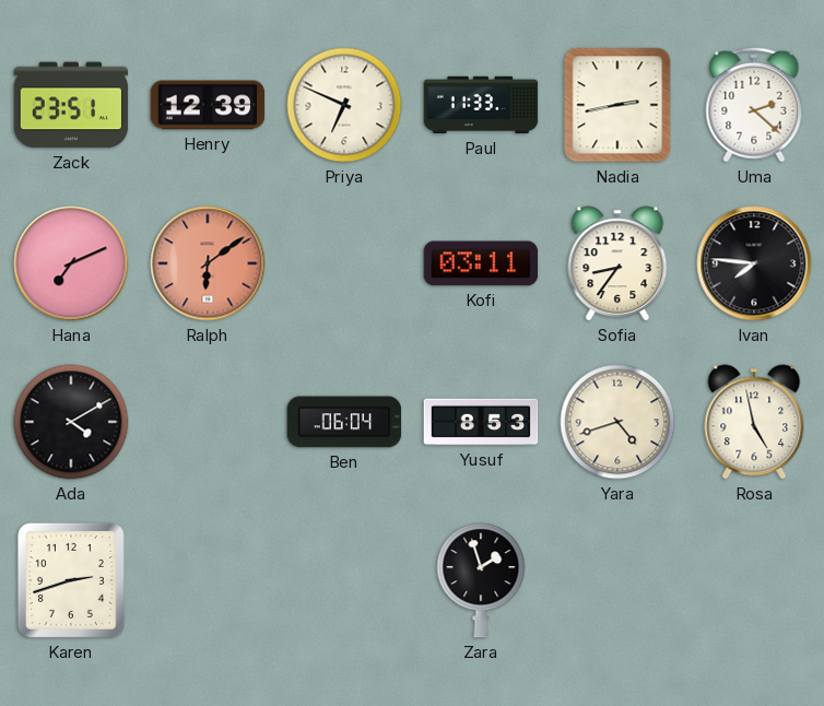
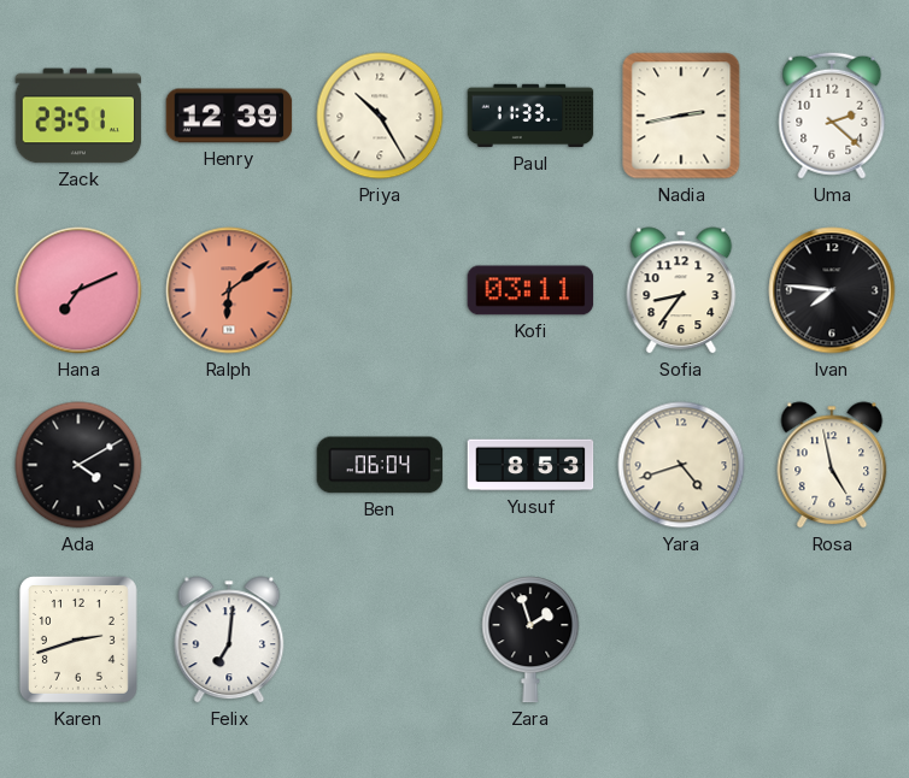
Priya: 6:49 -> 10:25 (380, 116)
Felix: none -> 7:01 (229, 640)
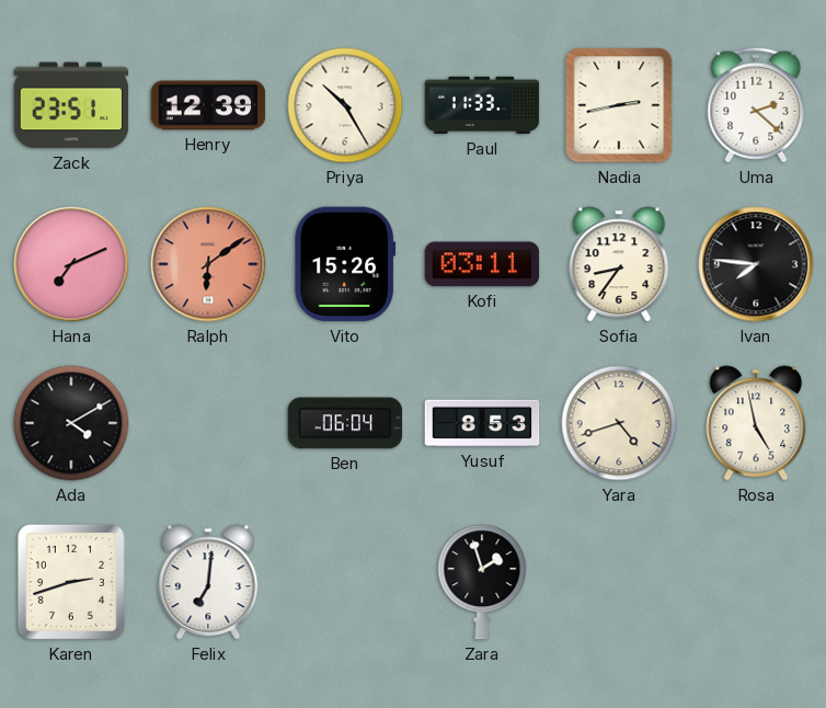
Vito: none -> 15:26 (345, 264)
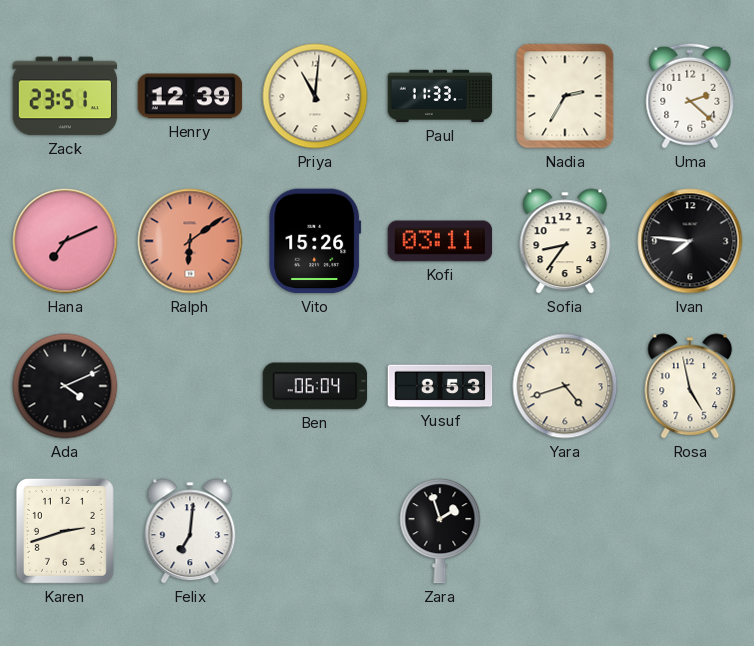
Priya: 10:25 -> 11:01 (315, 96)
Nadia: 2:43 -> 2:35 (565, 96)
Ada: 4:10 -> 4:11 (65, 386)
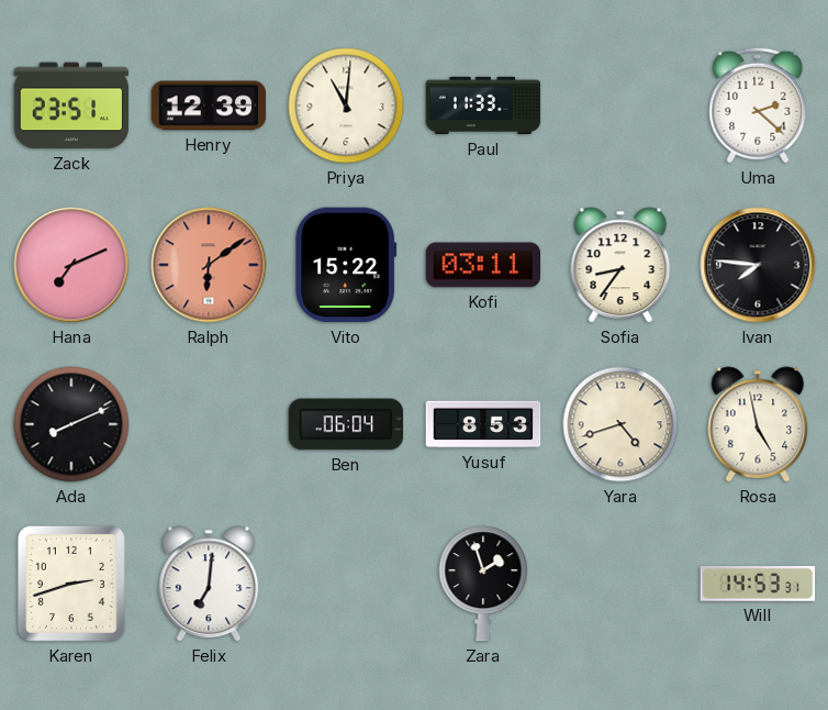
Nadia: 2:35 -> none (565, 96)
Vito: 15:26 -> 15:22 (346, 265)
Ada: 4:11 -> 8:11 (71, 424)
Will: none -> 14:53 (758, 585)
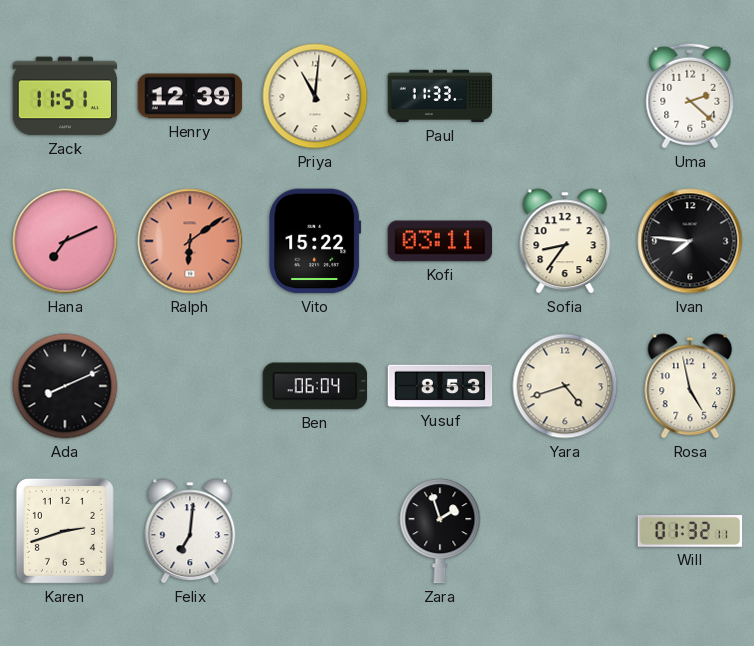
Zack: 23:51 -> 11:51 (65, 96)
Will: 14:53 -> 01:32 (690, 532)
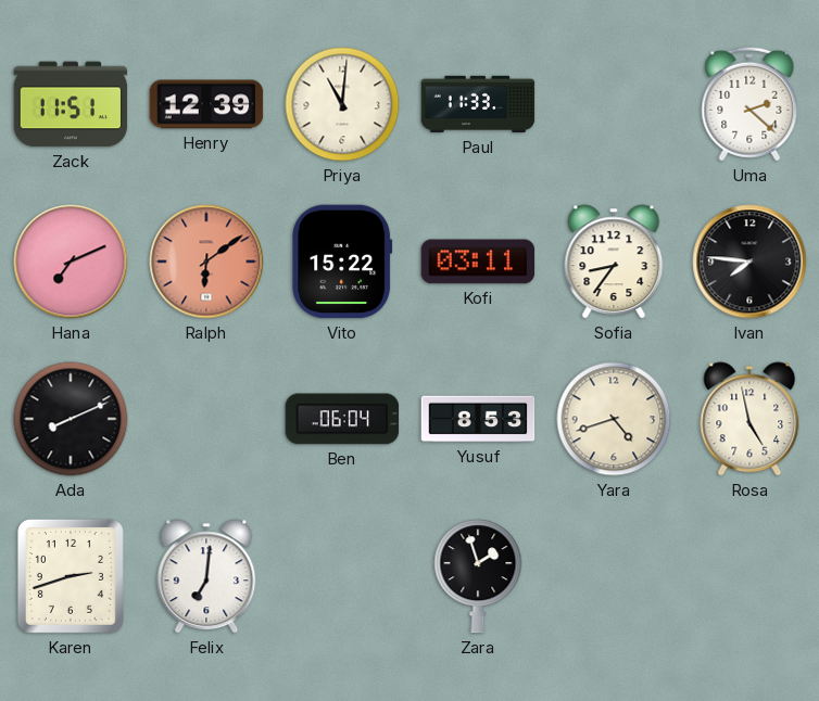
Will: 01:32 -> none (690, 532)
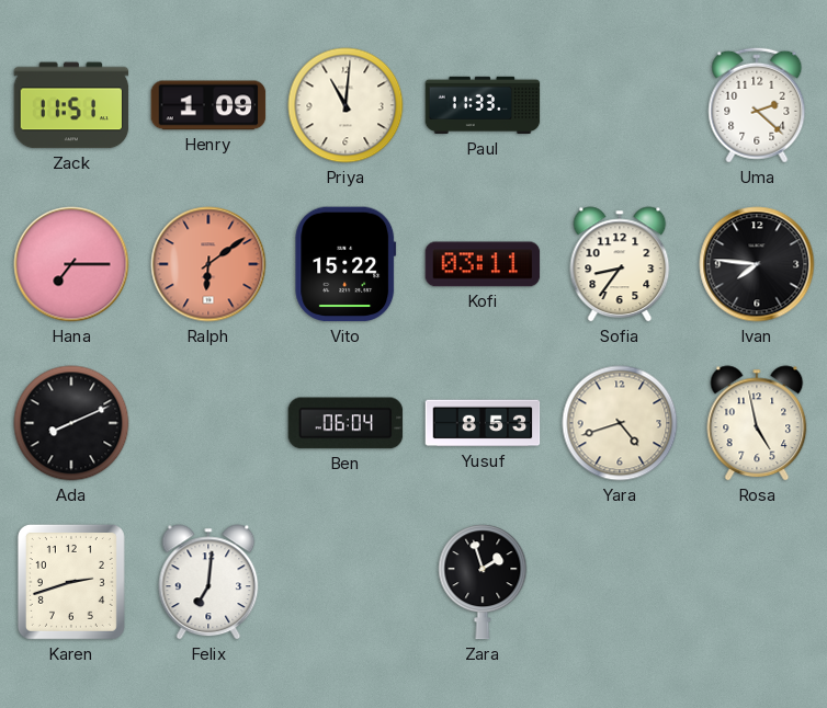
Henry: 12:39 -> 1:09 (208, 105)
Hana: 7:11 -> 7:15 (71, 264)
